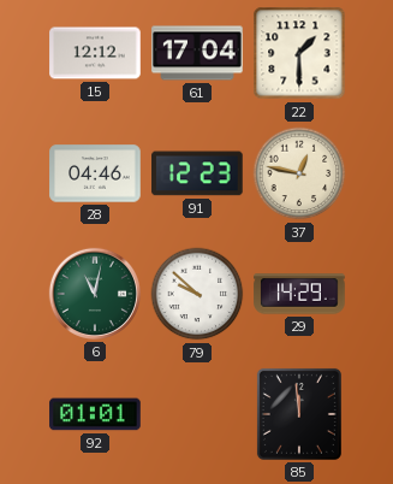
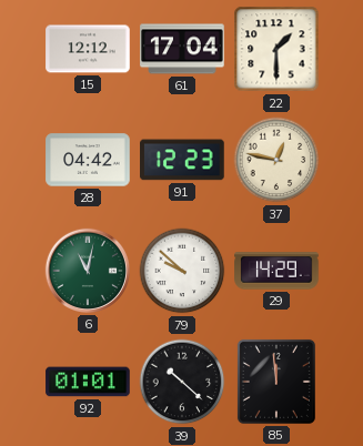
28: 04:46 -> 04:42 (88, 160)
39: none -> 10:22 (182, 382)
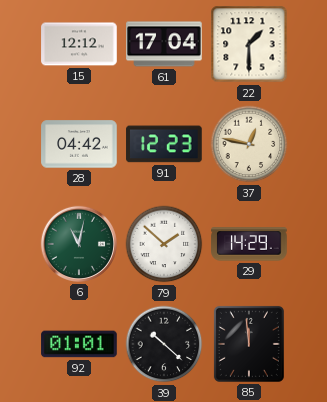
79: 9:52 -> 1:52 (164, 244)
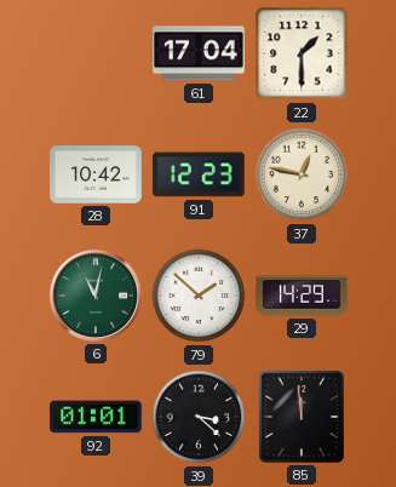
15: 12:12 -> none (79, 44)
28: 04:42 -> 10:42 (96, 174)
39: 10:22 -> 3:22 (199, 417)
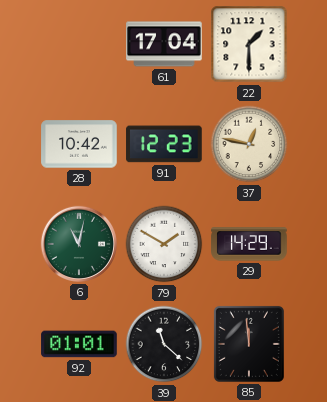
79: 1:52 -> 1:50 (164, 244)
39: 3:22 -> 11:22 (164, 344)
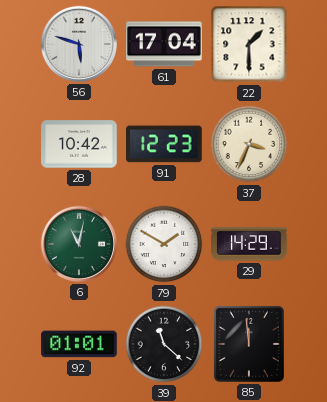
56: none -> 5:48 (79, 44)
37: 12:47 -> 3:34 (249, 144)
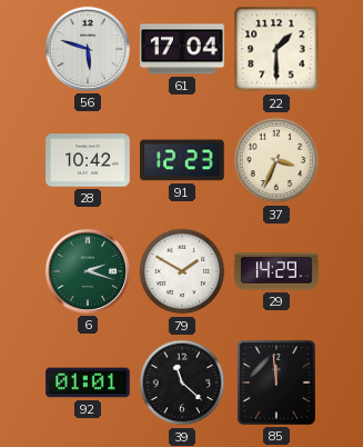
6: 11:02 -> 2:18 (88, 271)
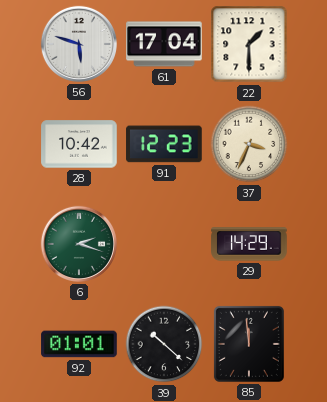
79: 1:50 -> none (182, 271)
39: 11:22 -> 10:22 (164, 344)
